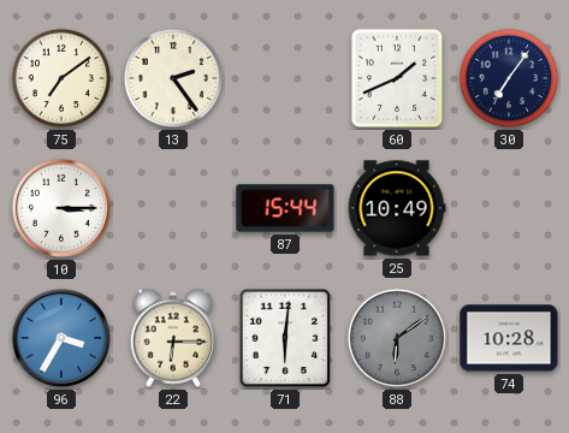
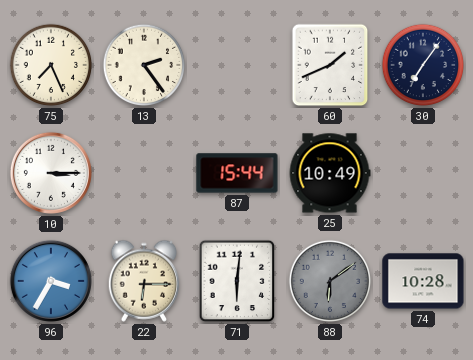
75: 7:09 -> 7:26 (51, 65)
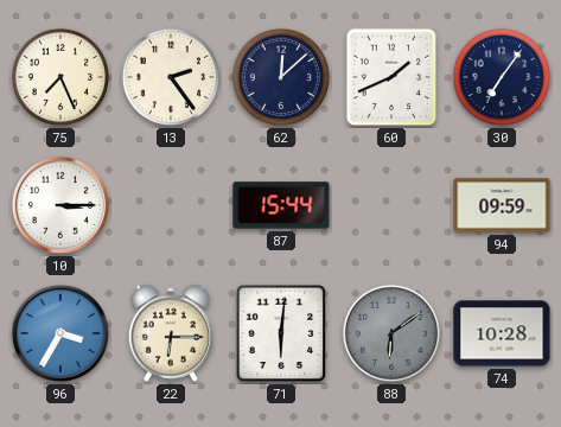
62: none -> 12:08 (281, 77)
25: 10:49 -> none (330, 173)
94: none -> 09:59 (502, 205)
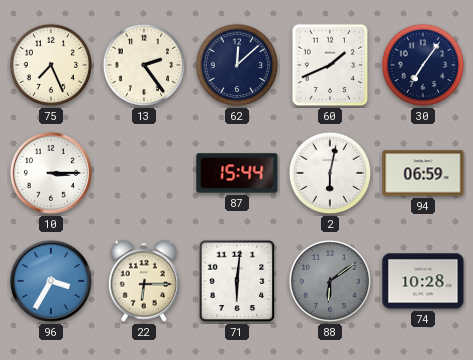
2: none -> 6:02 (330, 173)
94: 09:59 -> 06:59 (423, 173)
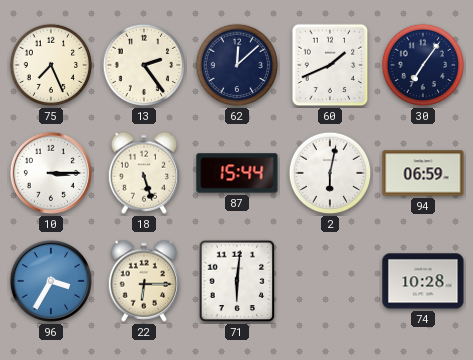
18: none -> 5:27 (143, 173)
88: 6:09 -> none (330, 281)
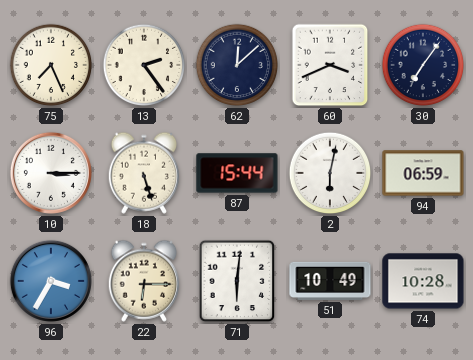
60: 1:41 -> 3:41 (330, 65)
51: none -> 10:49 (330, 281)
